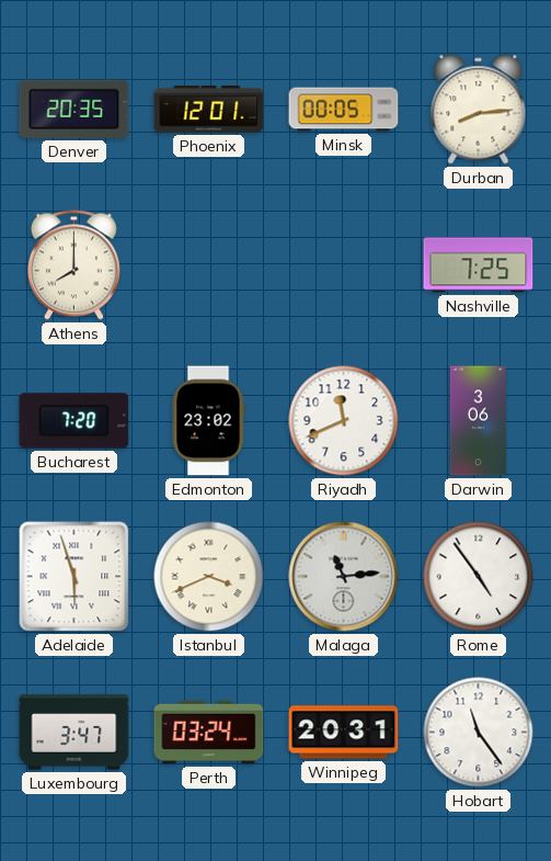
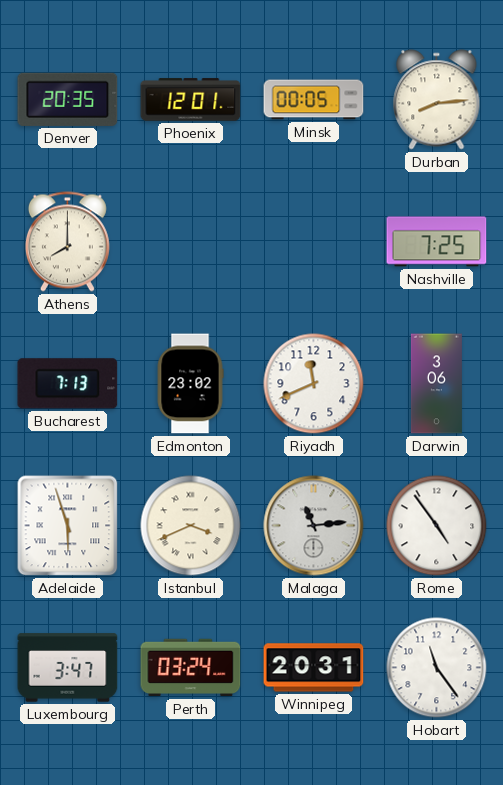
Bucharest: 7:20 -> 7:13 (68, 384)
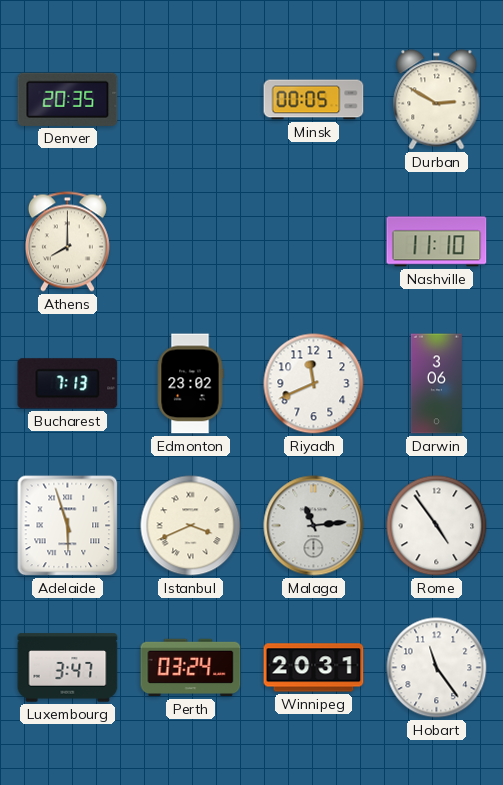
Phoenix: 12:01 -> none (191, 100)
Durban: 8:14 -> 2:50 (437, 100)
Nashville: 7:25 -> 11:10 (437, 242)
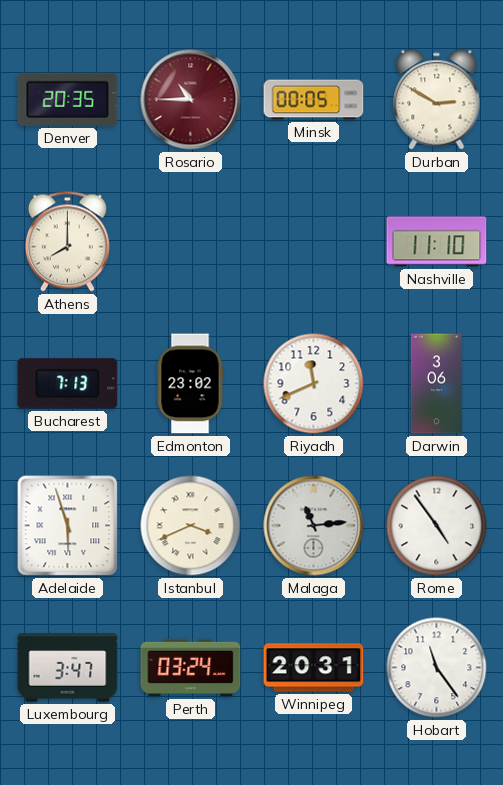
Rosario: none -> 10:45 (191, 100)
